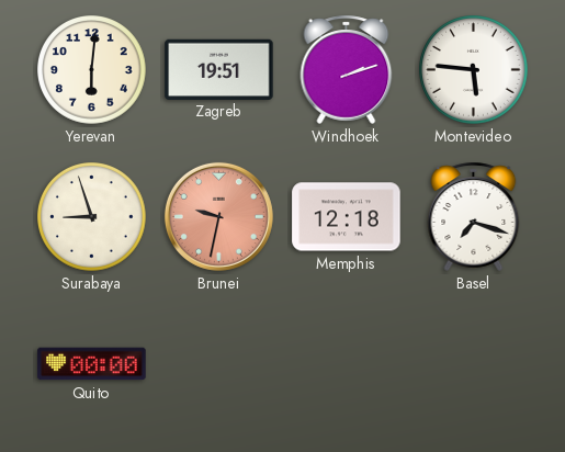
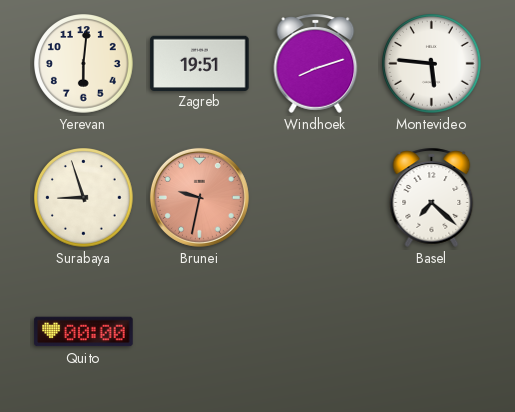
Windhoek: 2:12 -> 8:12 (316, 63)
Memphis: 12:18 -> none (347, 217)
Basel: 7:18 -> 7:22 (432, 197)
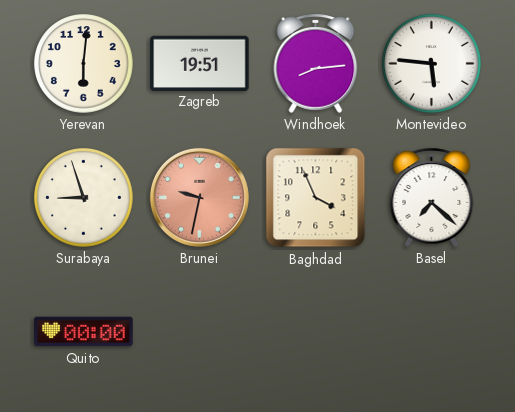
Windhoek: 8:12 -> 8:14 (316, 63)
Baghdad: none -> 3:56 (316, 198)
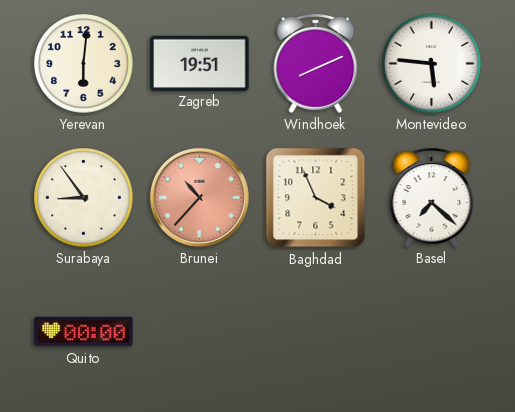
Windhoek: 8:14 -> 8:11 (316, 63)
Surabaya: 8:57 -> 8:54 (84, 198)
Brunei: 9:32 -> 10:37 (199, 197)
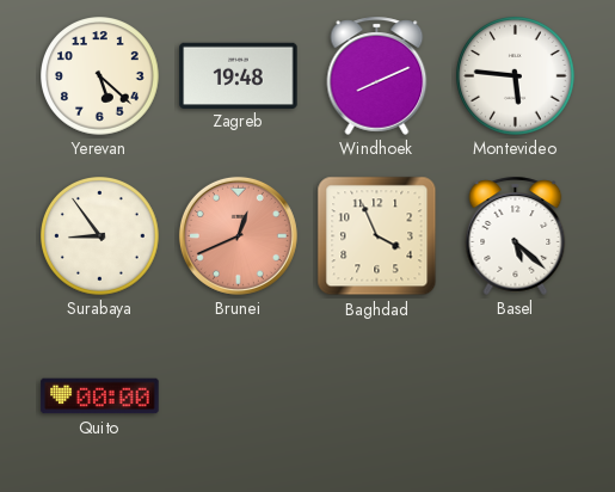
Yerevan: 6:01 -> 5:22 (100, 76)
Zagreb: 19:51 -> 19:48 (239, 75)
Brunei: 10:37 -> 12:41 (238, 235)
Basel: 7:22 -> 5:22 (516, 235)
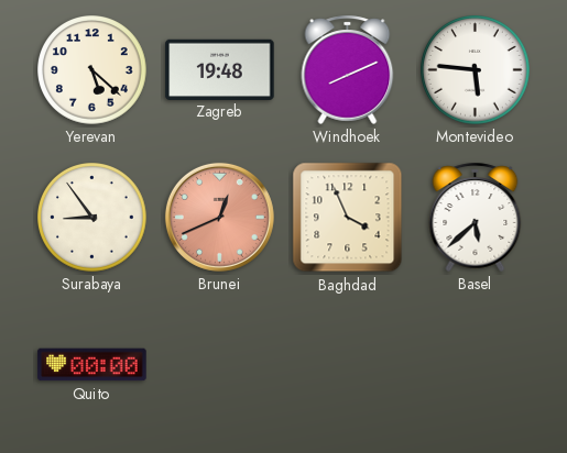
Basel: 5:22 -> 5:38 (476, 217)
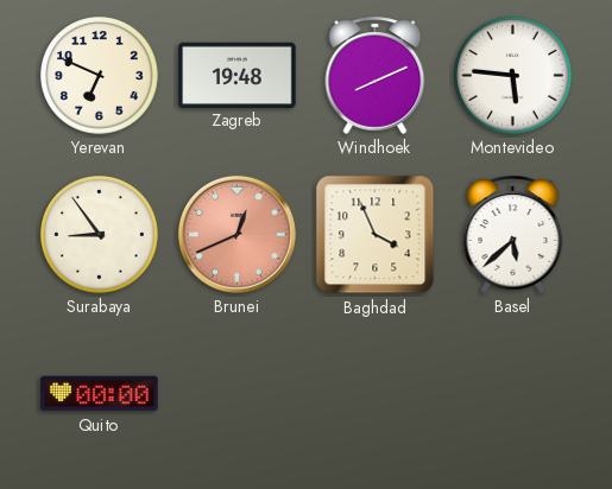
Yerevan: 5:22 -> 6:49 (100, 76)
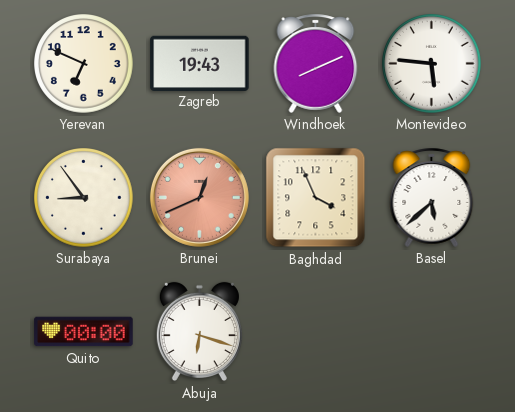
Zagreb: 19:48 -> 19:43 (200, 63)
Abuja: none -> 6:18 (199, 332)
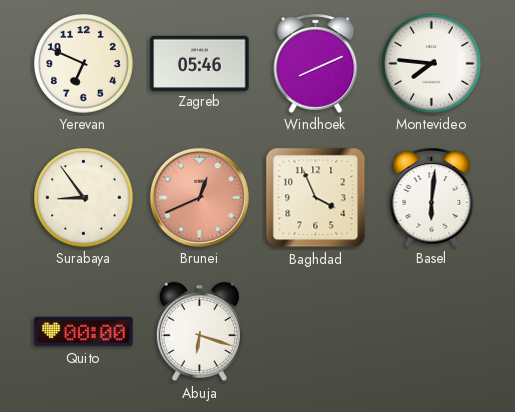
Zagreb: 19:43 -> 05:46 (200, 63)
Montevideo: 5:46 -> 7:46 (432, 64)
Basel: 5:38 -> 6:01 (432, 197)
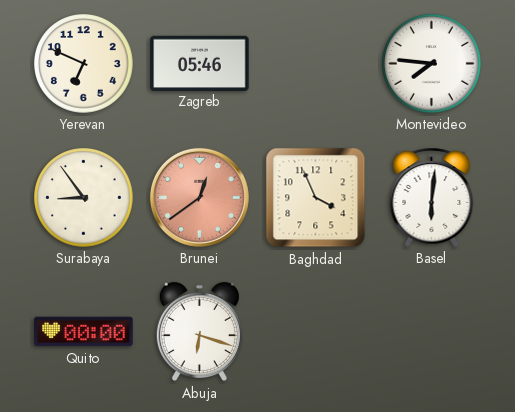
Windhoek: 8:11 -> none (316, 63)
Brunei: 12:41 -> 12:39 (199, 197)
